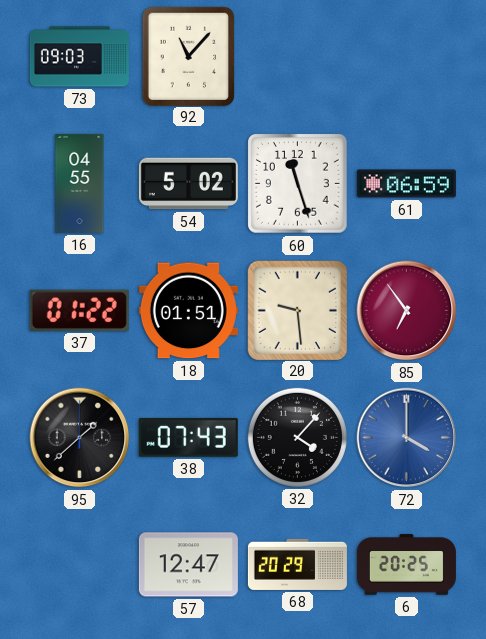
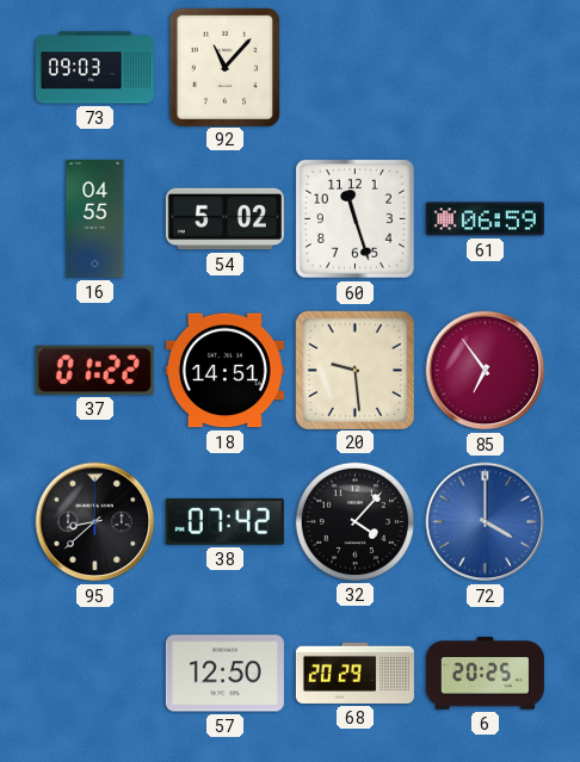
18: 01:51 -> 14:51 (224, 371)
95: 1:38 -> 8:38 (95, 522)
38: 07:43 -> 07:42 (224, 521)
57: 12:47 -> 12:50 (224, 674)
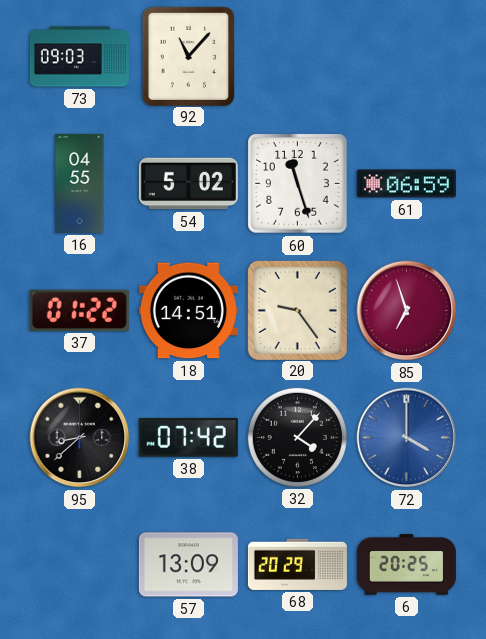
20: 9:29 -> 9:24 (297, 310)
85: 6:54 -> 6:57 (407, 311)
57: 12:50 -> 13:09 (188, 565)
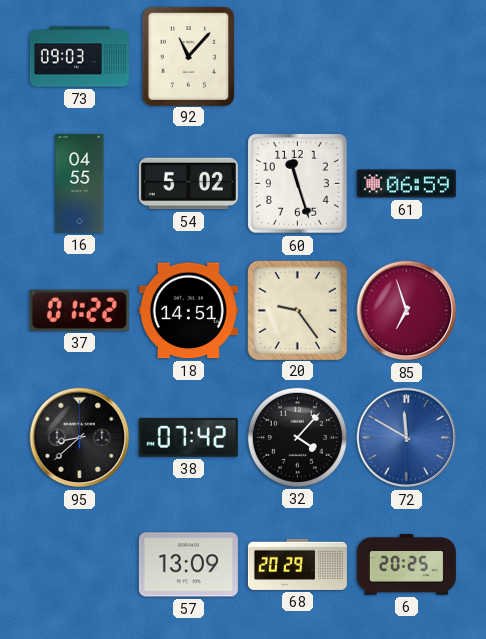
72: 4:00 -> 11:50 (407, 438)
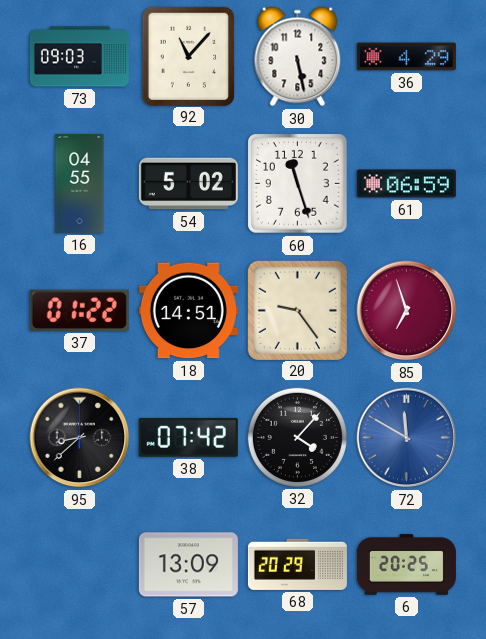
30: none -> 5:28 (298, 57)
36: none -> 4:29 (406, 57)
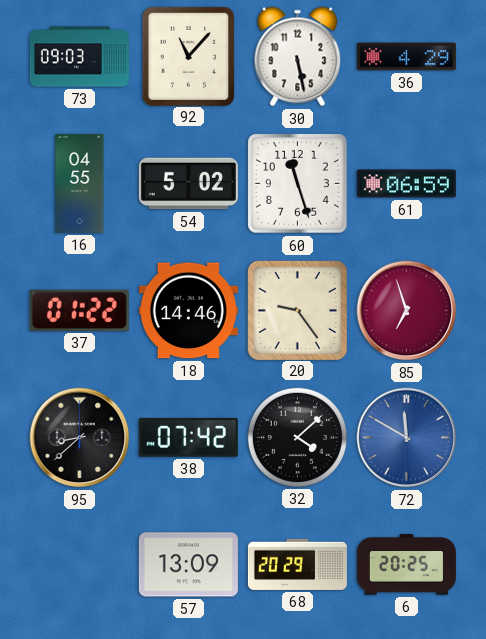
18: 14:51 -> 14:46 (188, 311)
32: 4:07 -> 4:08 (297, 437)
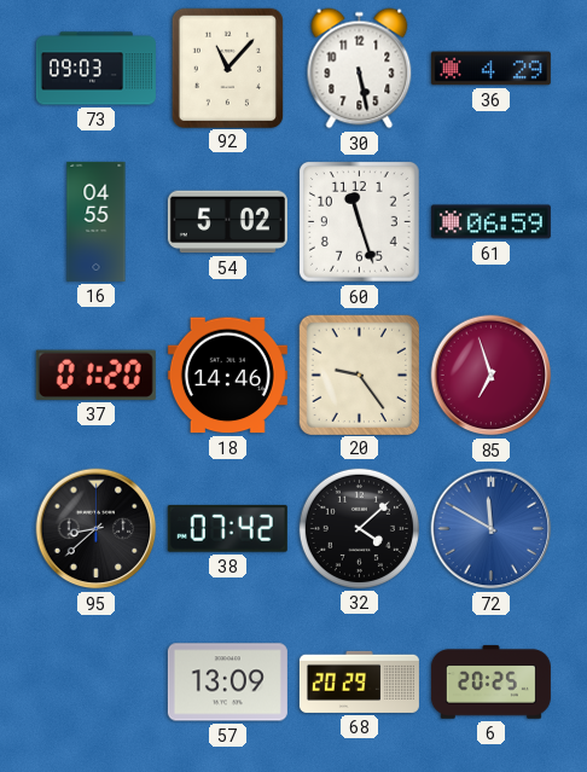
37: 01:22 -> 01:20 (95, 375)
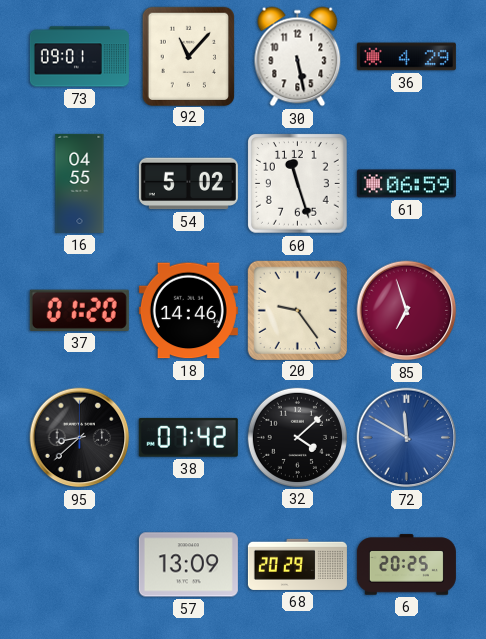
73: 09:03 -> 09:01 (79, 57)
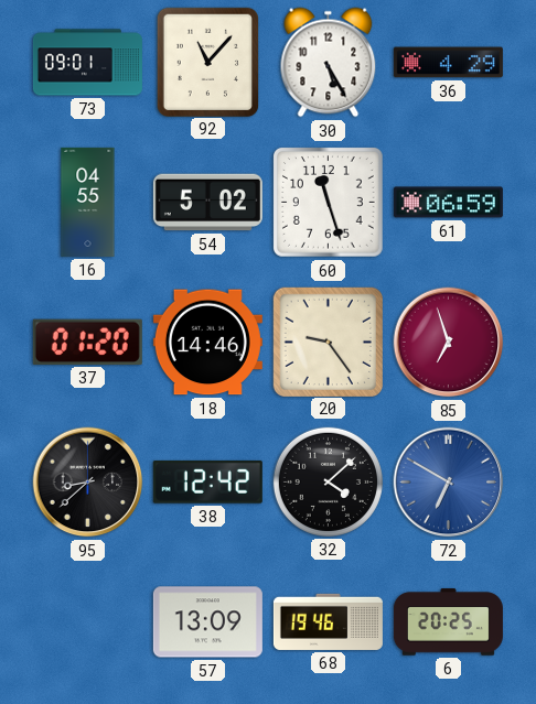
30: 5:28 -> 5:25 (329, 63)
38: 07:42 -> 12:42 (207, 481)
72: 11:50 -> 6:50 (449, 483)
68: 20:29 -> 19:46 (328, 621)
